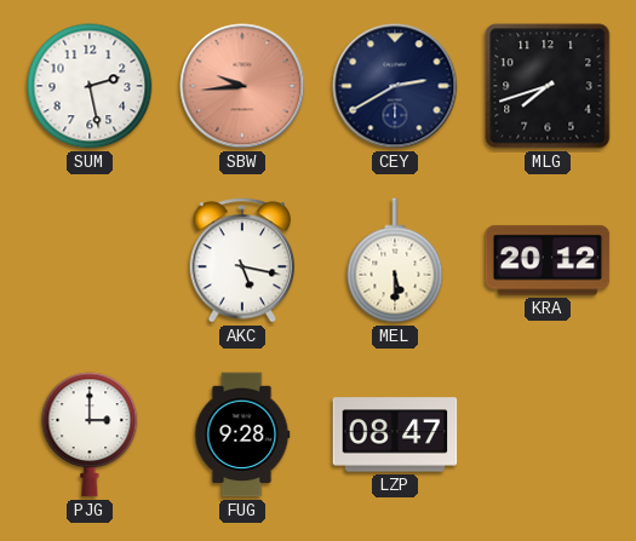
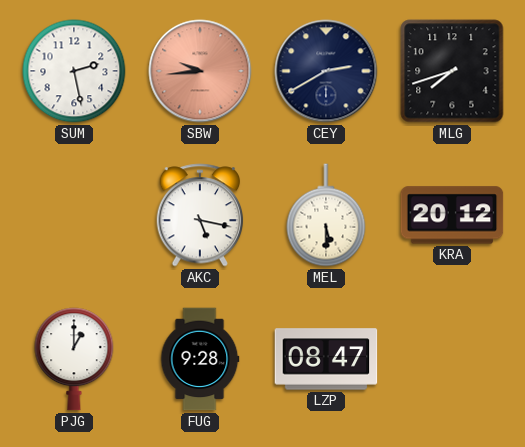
PJG: 3:00 -> 1:00 (74, 359)
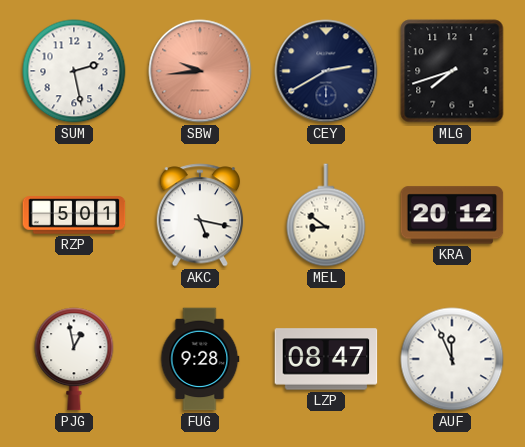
RZP: none -> 5:01 (74, 215)
MEL: 5:30 -> 8:51 (326, 215)
PJG: 1:00 -> 12:58 (74, 359)
AUF: none -> 11:56 (452, 359)
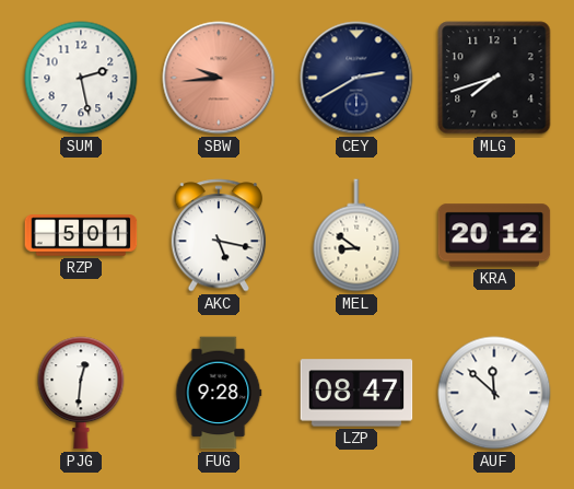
PJG: 12:58 -> 12:31 (81, 393)
AUF: 11:56 -> 11:52 (494, 393)
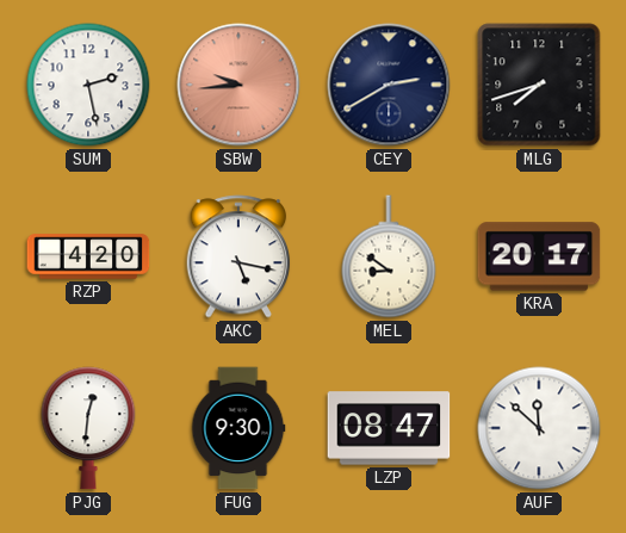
RZP: 5:01 -> 4:20 (88, 256)
KRA: 20:12 -> 20:17 (539, 256)
FUG: 9:28 -> 9:30 (238, 428)
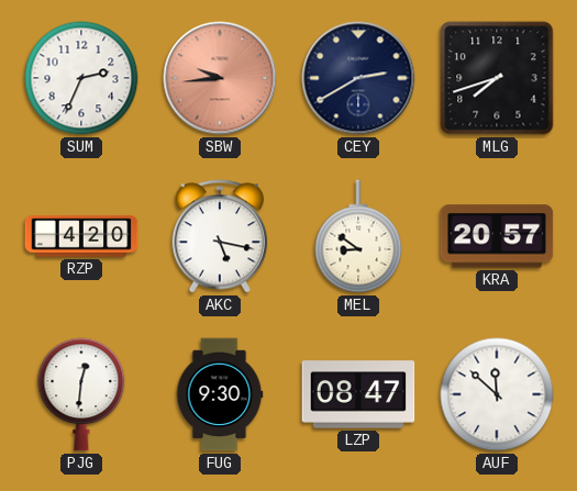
SUM: 2:28 -> 2:34 (81, 78)
KRA: 20:17 -> 20:57 (497, 236)
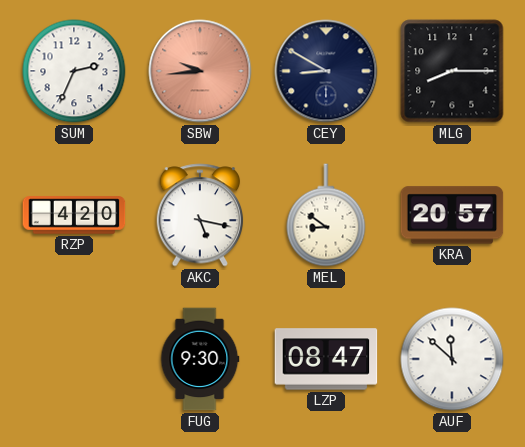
CEY: 2:40 -> 8:50 (326, 71)
MLG: 7:42 -> 8:15 (452, 71)
PJG: 12:31 -> none (81, 394)
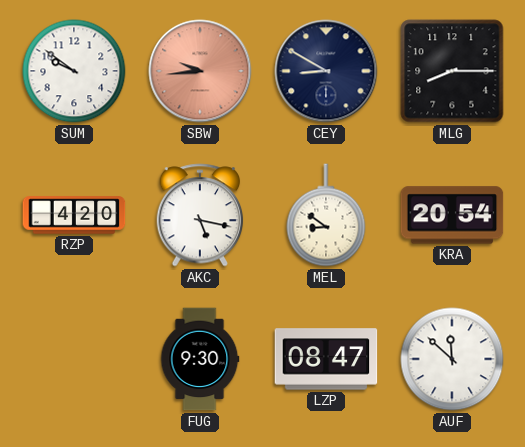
SUM: 2:34 -> 9:51 (74, 71)
KRA: 20:57 -> 20:54 (452, 215)
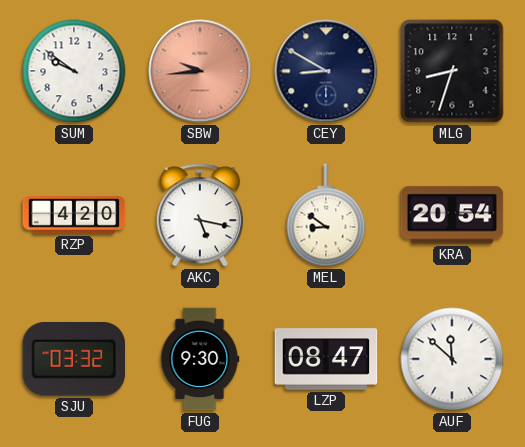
MLG: 8:15 -> 8:33 (452, 71)
SJU: none -> 03:32 (74, 359)
